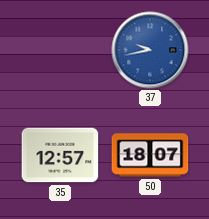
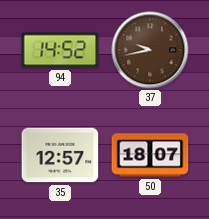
94: none -> 14:52 (60, 50)
37 dial: blue -> brown (150, 50)
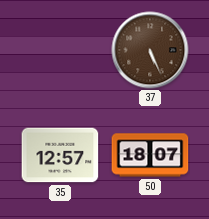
94: 14:52 -> none (60, 50)
37: 9:43 -> 5:26 (150, 50)
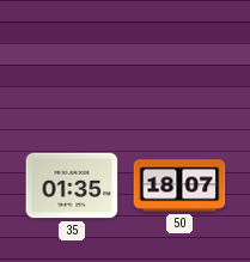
37: 5:26 -> none (150, 50)
35: 12:57 -> 01:35 (72, 185)
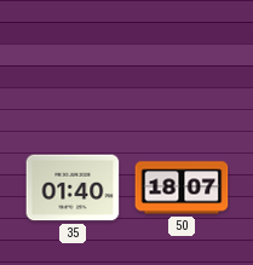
35: 01:35 -> 01:40 (73, 188)
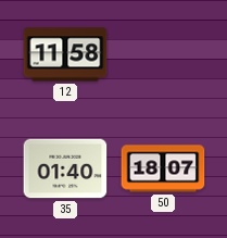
12: none -> 11:58 (65, 54)
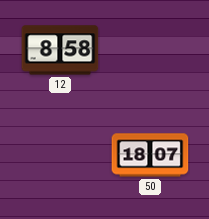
12: 11:58 -> 8:58 (60, 50)
35: 01:40 -> none (65, 168)
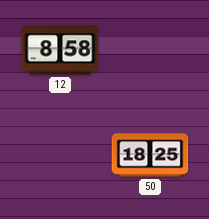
50: 18:07 -> 18:25 (150, 155)
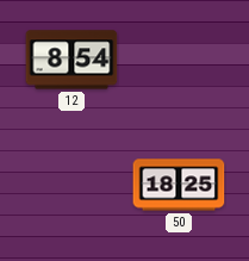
12: 8:58 -> 8:54 (71, 60)
